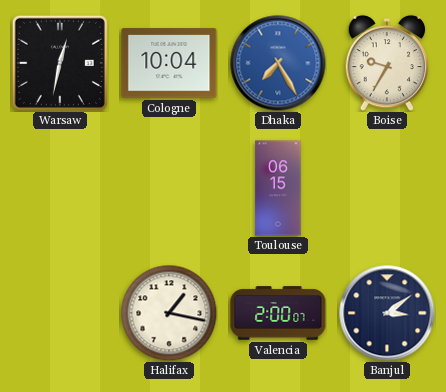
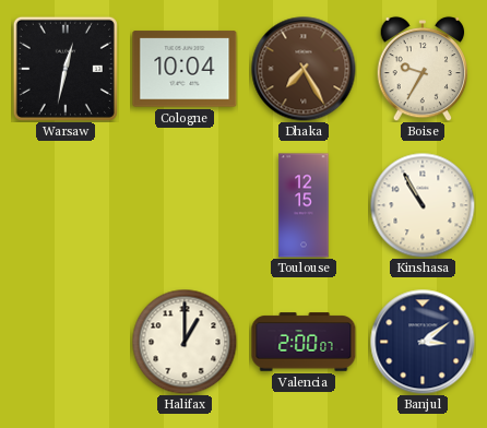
Dhaka dial: blue -> brown (304, 69)
Toulouse: 06:15 -> 12:15 (304, 205)
Kinshasa: none -> 10:55 (423, 205)
Halifax: 1:17 -> 1:00 (185, 342)
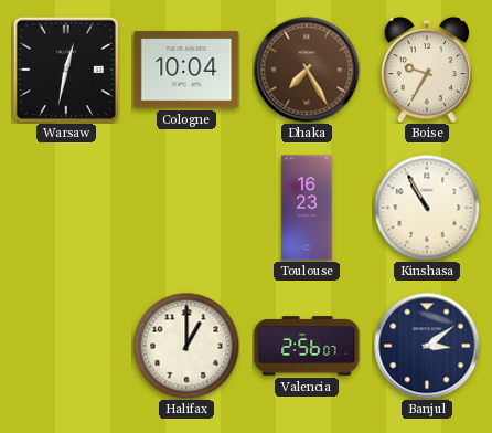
Toulouse: 12:15 -> 16:23 (307, 208)
Valencia: 2:00 -> 2:56 (307, 346)
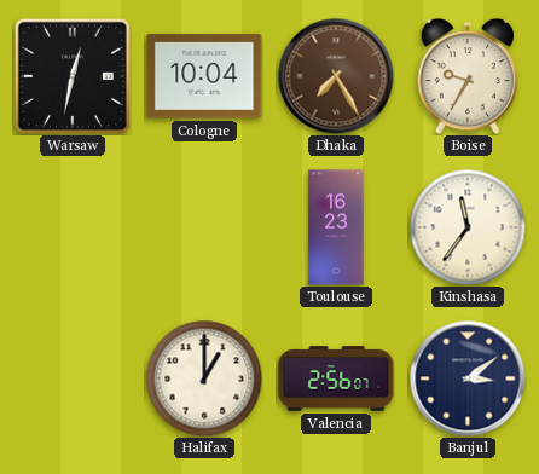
Kinshasa: 10:55 -> 11:36 (468, 227)
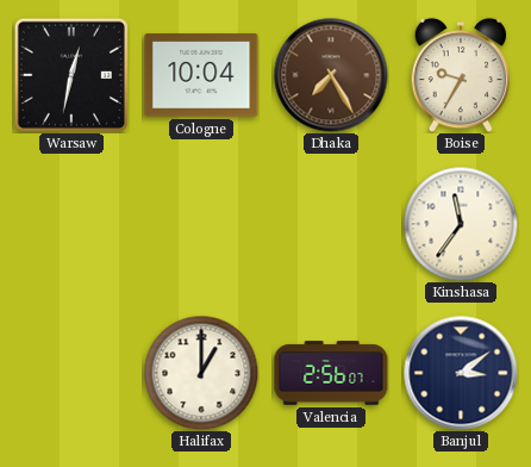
Toulouse: 16:23 -> none (336, 227)
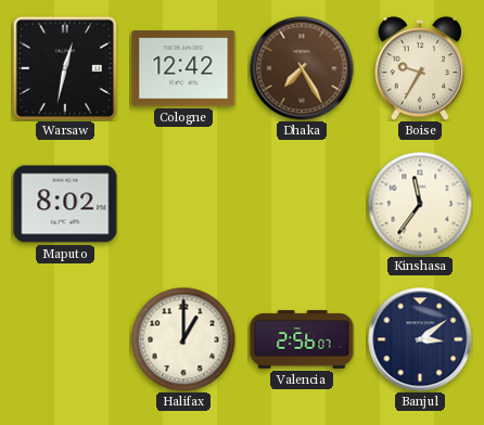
Cologne: 10:04 -> 12:42 (183, 68)
Maputo: none -> 8:02 (65, 204)
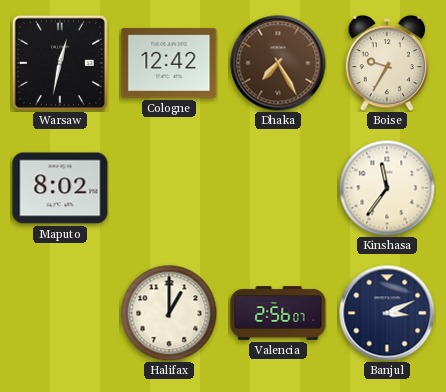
Banjul: 3:09 -> 3:11 (387, 313)
